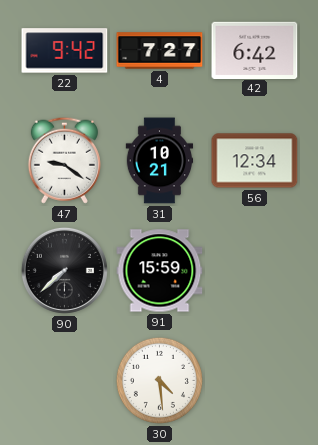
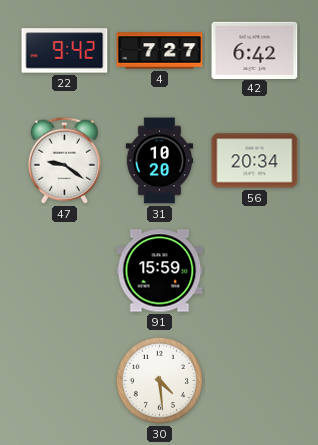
31: 10:21 -> 10:20 (160, 161)
56: 12:34 -> 20:34 (255, 161)
90: 7:38 -> none (64, 270)
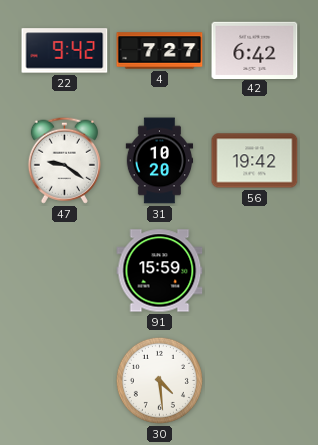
56: 20:34 -> 19:42 (255, 161)
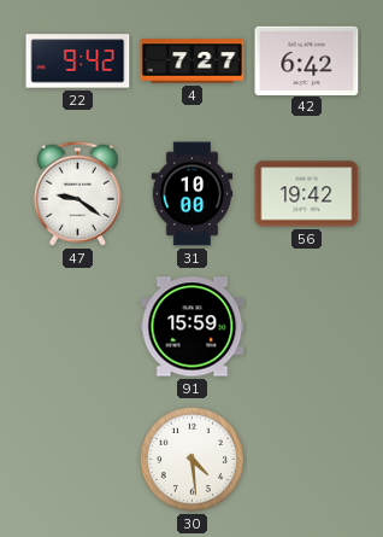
31: 10:20 -> 10:00 (193, 194)
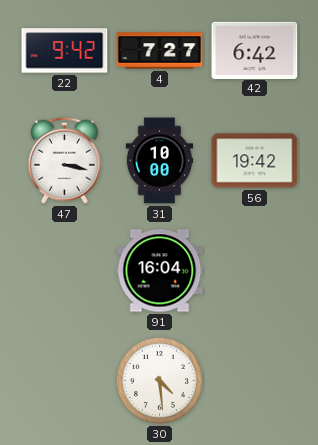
47: 9:21 -> 3:17 (64, 160)
91: 15:59 -> 16:04 (160, 271)
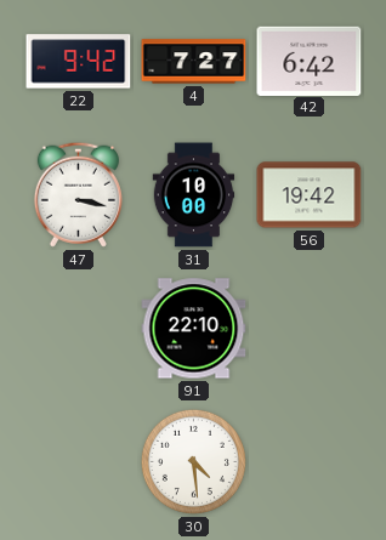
91: 16:04 -> 22:10 (194, 329)
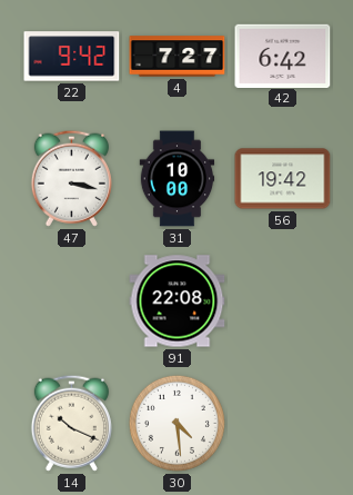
91: 22:10 -> 22:08 (178, 301)
14: none -> 10:19 (71, 423)
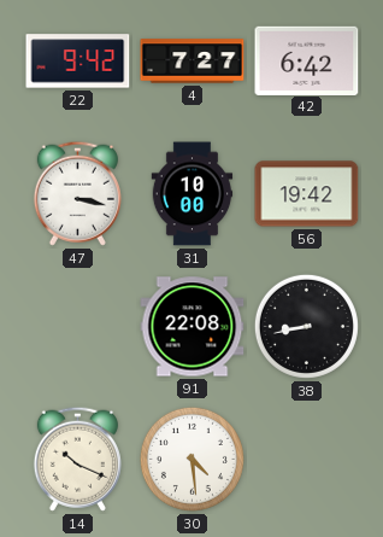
38: none -> 8:43 (306, 326)
